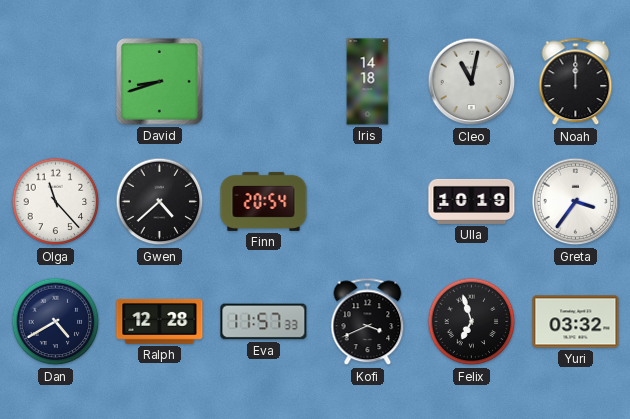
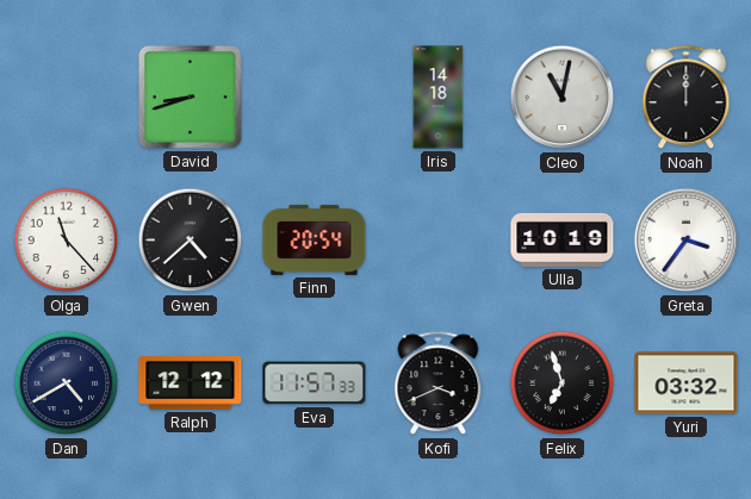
Ralph: 12:28 -> 12:12 (191, 383)
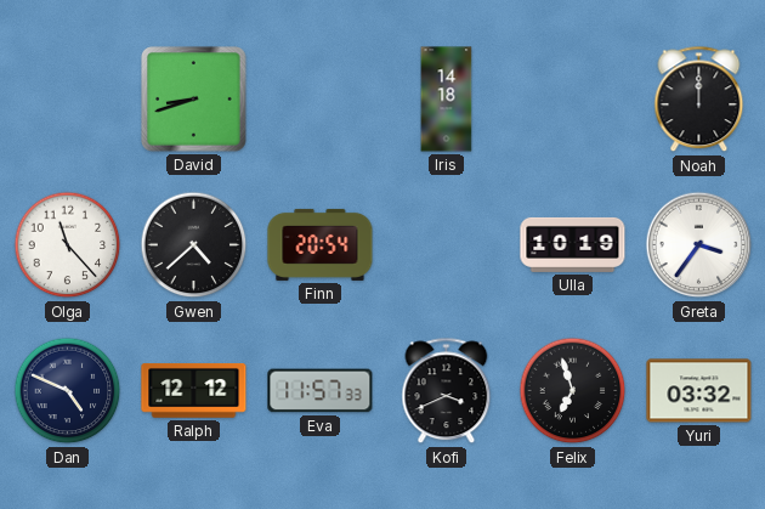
Cleo: 11:02 -> none (563, 98)
Dan: 4:40 -> 4:49 (68, 391)
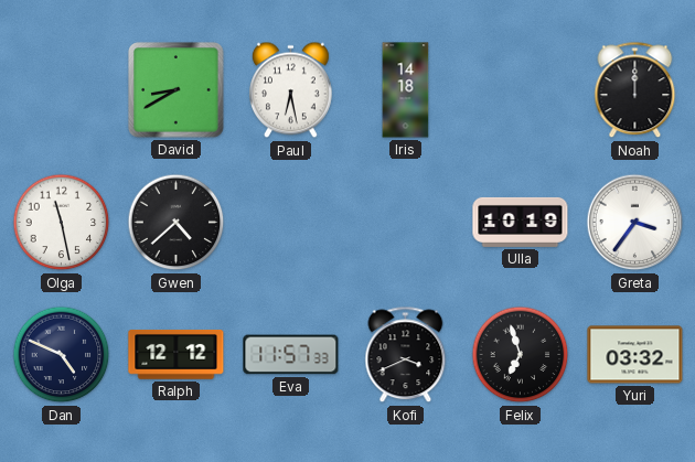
David: 8:42 -> 8:40 (177, 90)
Paul: none -> 6:28 (291, 90)
Olga: 11:23 -> 11:28 (62, 223)
Finn: 20:54 -> none (321, 244)
